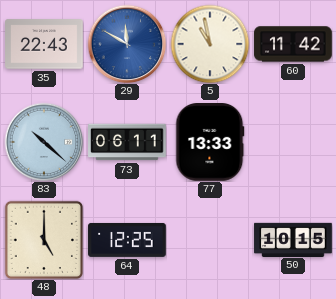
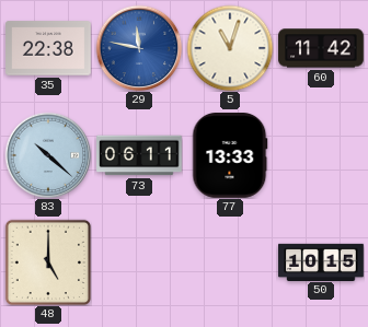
35: 22:43 -> 22:38 (48, 48)
29: 11:50 -> 11:47 (139, 48)
5: 10:58 -> 11:03 (230, 48)
64: 12:25 -> none (127, 240)
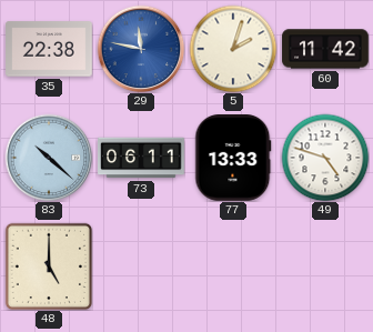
5: 11:03 -> 2:03 (233, 49)
49: none -> 4:48 (325, 158)
50: 10:15 -> none (321, 261)
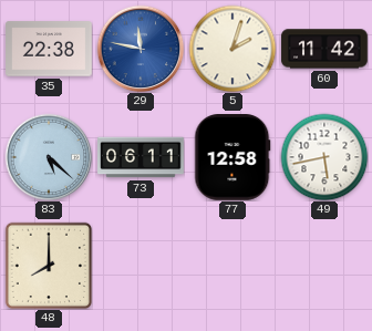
83: 10:22 -> 5:22 (49, 157)
77: 13:33 -> 12:58 (232, 158)
49: 4:48 -> 5:43 (324, 157)
48: 5:00 -> 8:00 (48, 265)
